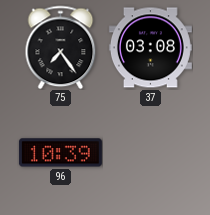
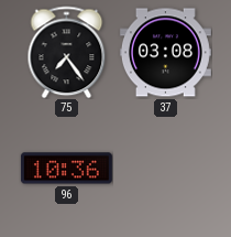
96: 10:39 -> 10:36 (66, 169)
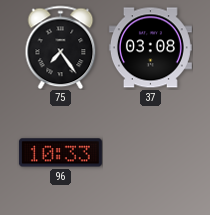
96: 10:36 -> 10:33 (60, 153)
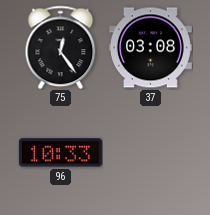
75: 7:24 -> 12:24 (61, 47)
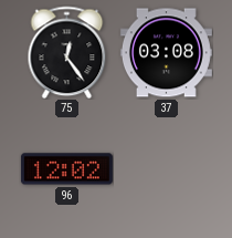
96: 10:33 -> 12:02 (66, 169)
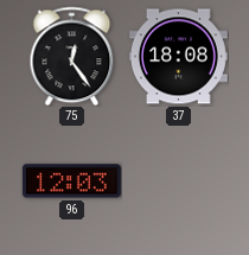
37: 03:08 -> 18:08 (178, 57)
96: 12:02 -> 12:03 (71, 181)
